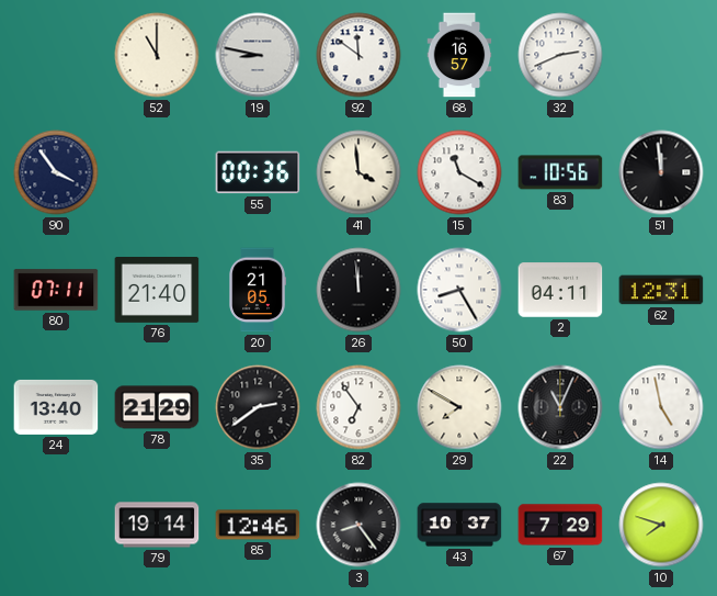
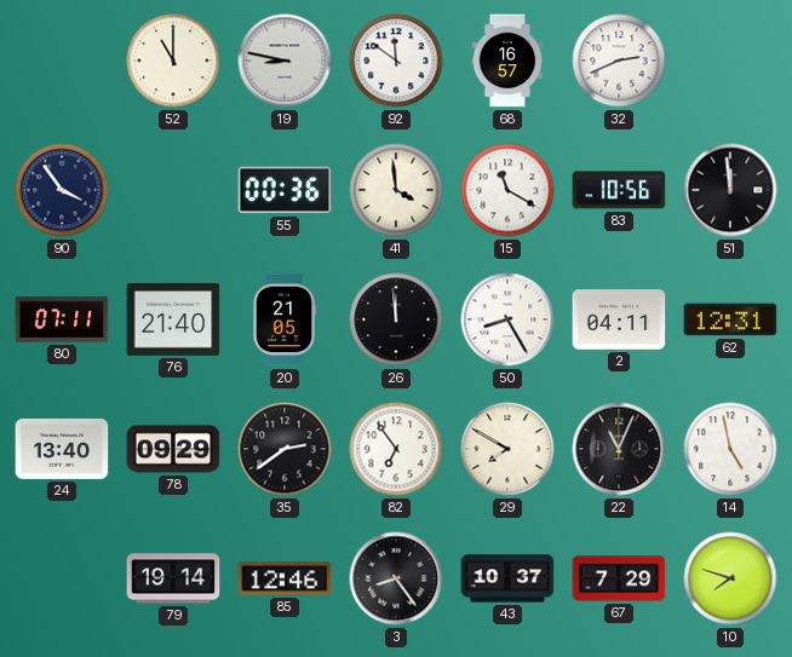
78: 21:29 -> 09:29 (173, 449)
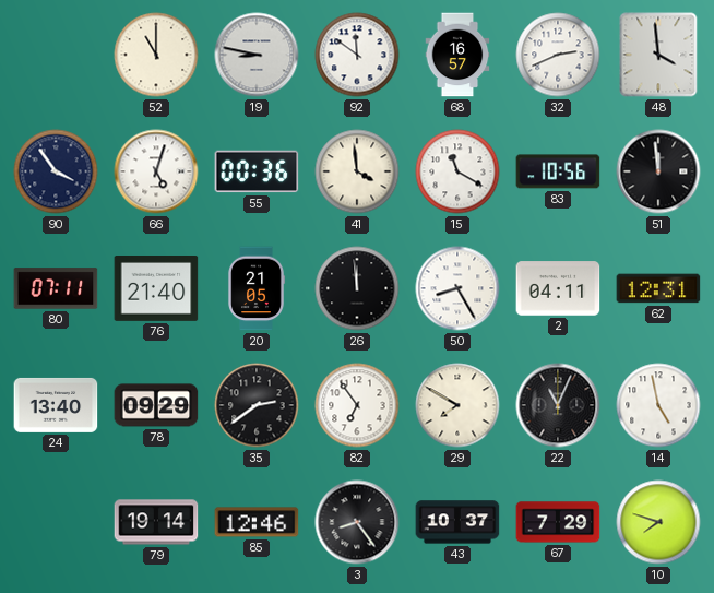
48: none -> 3:59 (658, 55)
66: none -> 5:03 (156, 171)
